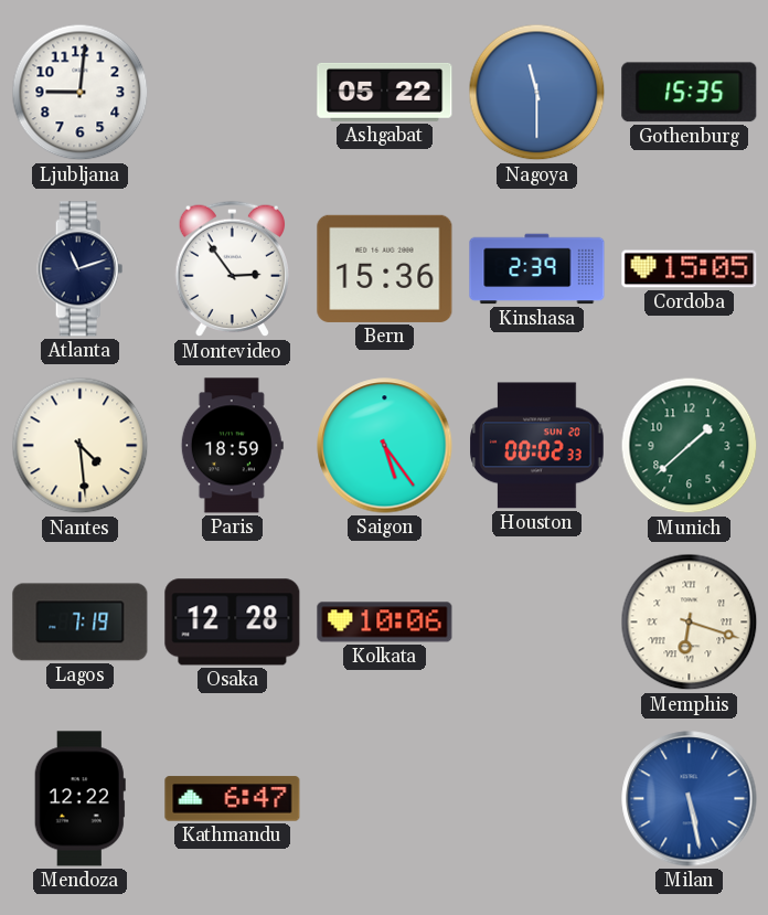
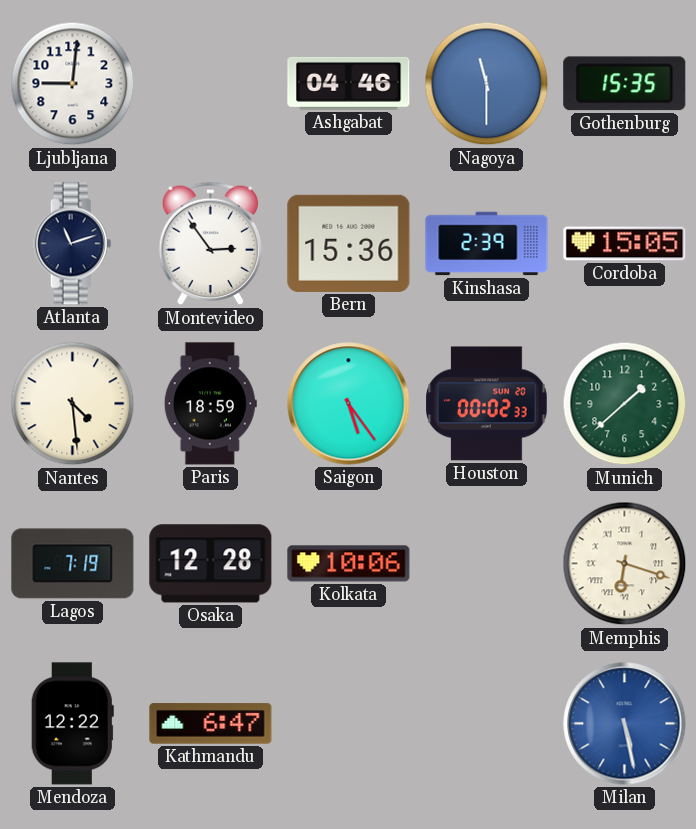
Ashgabat: 05:22 -> 04:46 (349, 83)
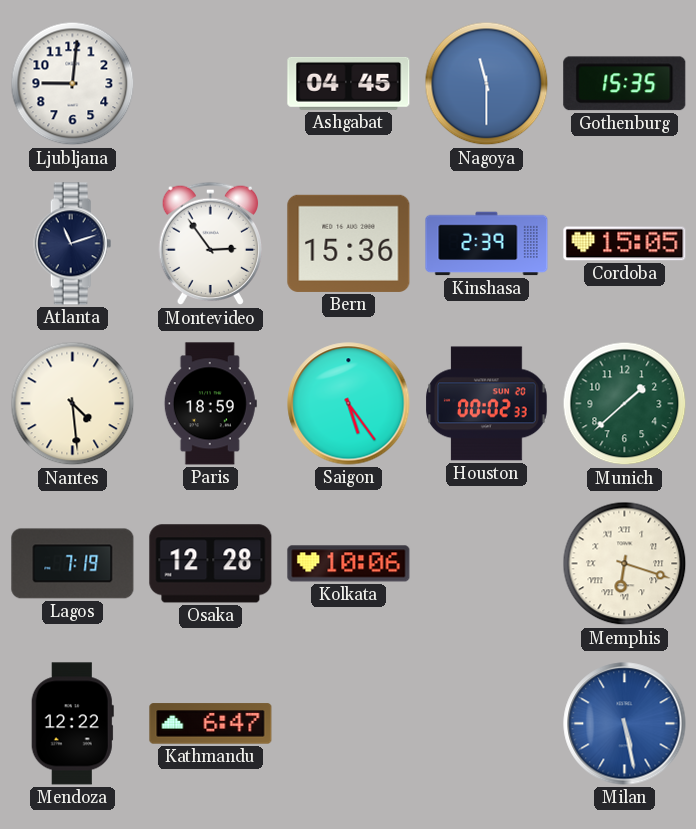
Ashgabat: 04:46 -> 04:45 (349, 83)
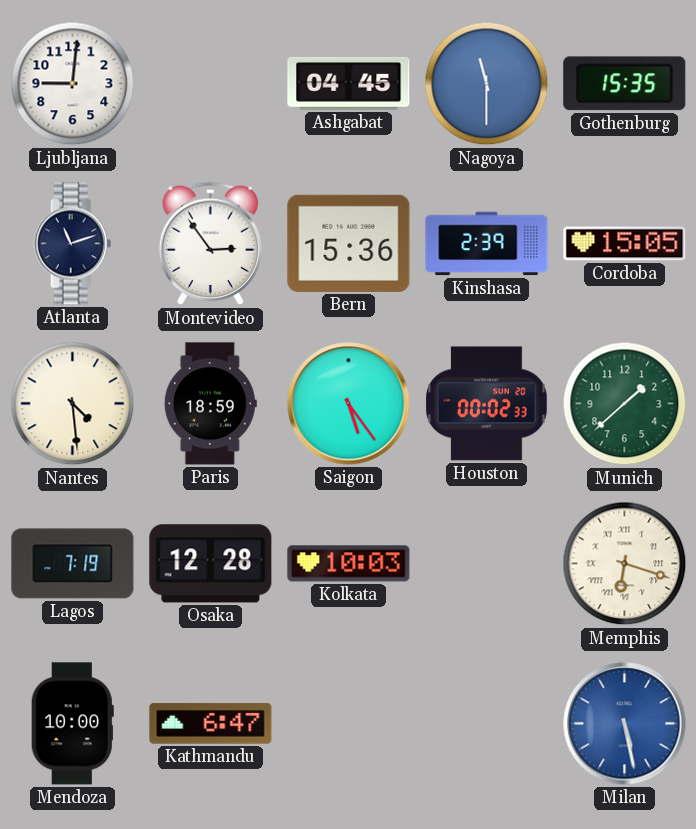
Kolkata: 10:06 -> 10:03 (349, 564)
Mendoza: 12:22 -> 10:00 (72, 724)
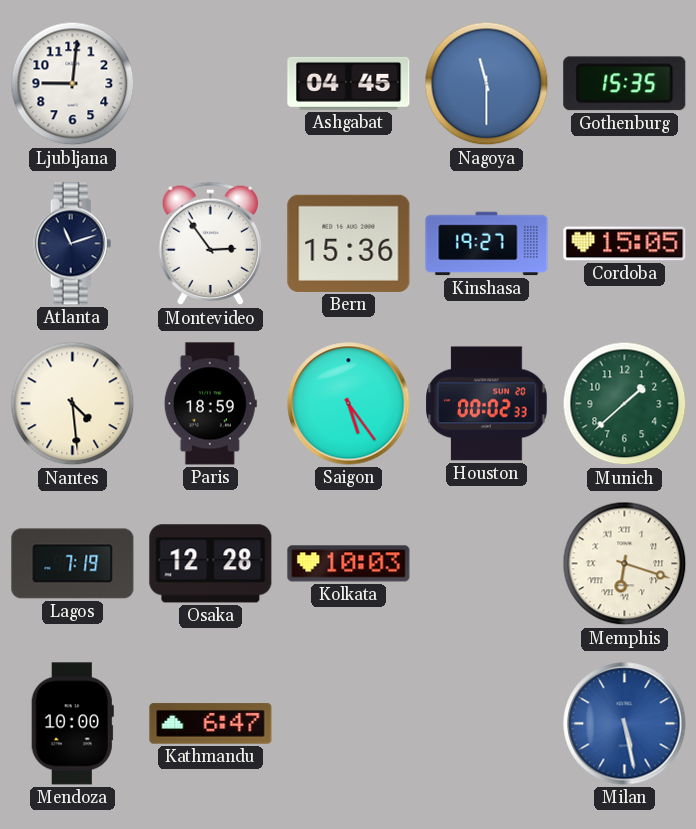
Kinshasa: 2:39 -> 19:27 (487, 244)
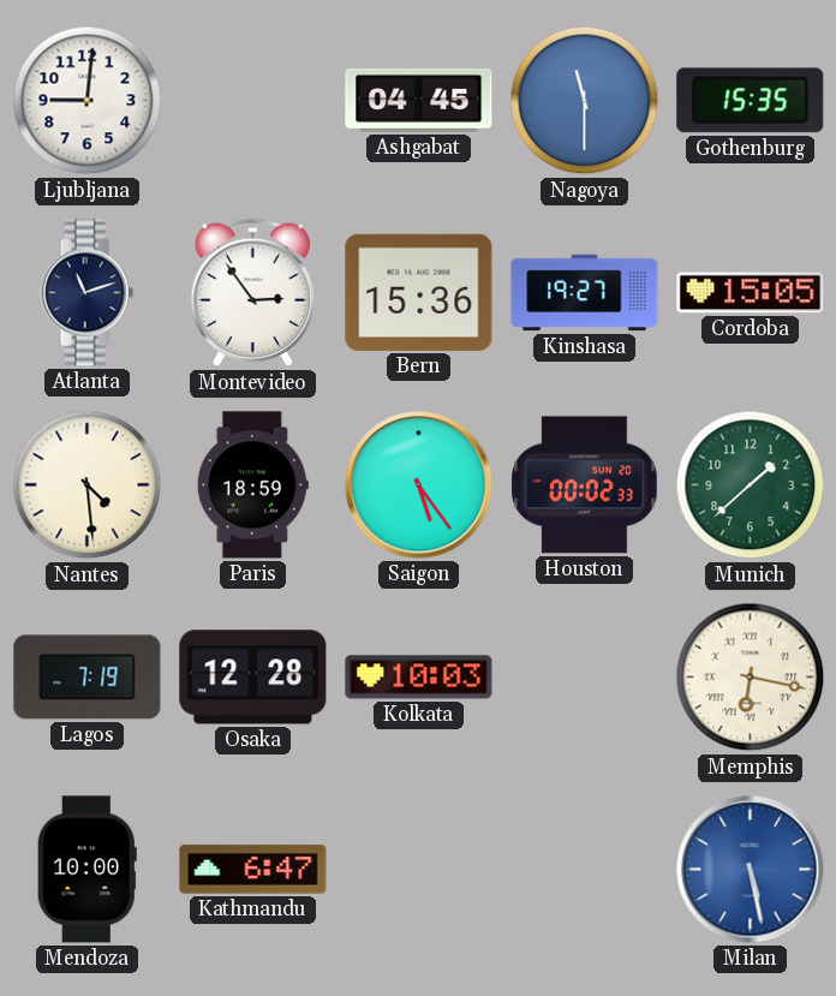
Memphis: 6:18 -> 6:17 (751, 678)
